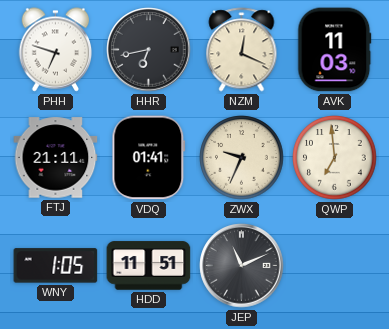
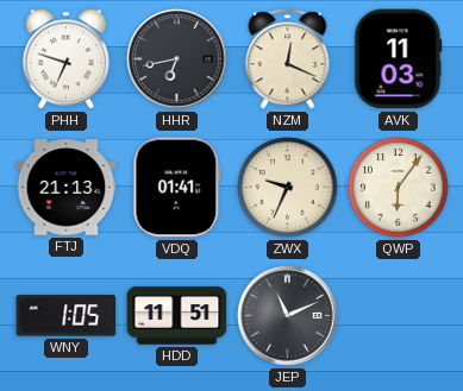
FTJ: 21:11 -> 21:13 (67, 188)
QWP: 6:59 -> 6:06 (399, 188)
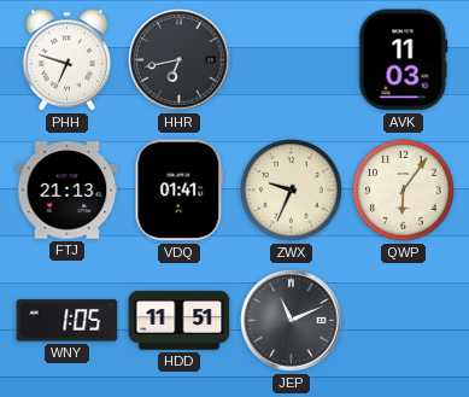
NZM: 12:19 -> none (288, 59)
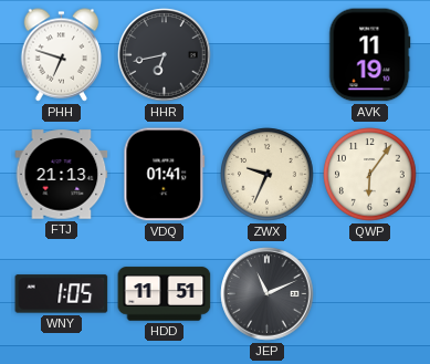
AVK: 11:03 -> 11:19 (370, 55)
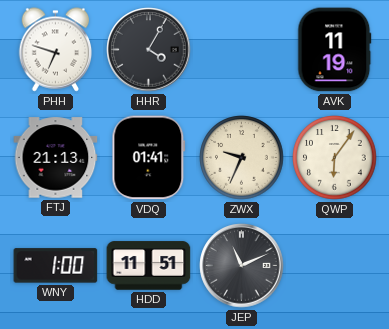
HHR: 6:43 -> 4:05 (149, 50)
WNY: 1:05 -> 1:00 (56, 266)
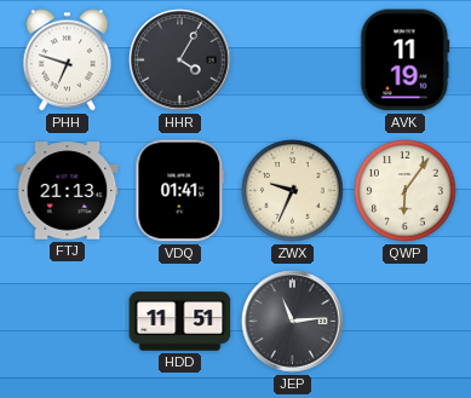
WNY: 1:00 -> none (56, 266)
JEP: 11:11 -> 11:14 (293, 322)
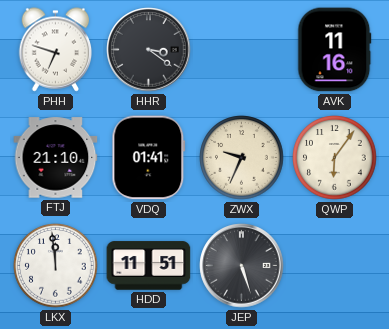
HHR: 4:05 -> 3:21 (149, 50)
AVK: 11:19 -> 11:16 (335, 50)
FTJ: 21:13 -> 21:10 (56, 158)
LKX: none -> 11:59 (56, 266)
JEP: 11:14 -> 5:27 (242, 266)
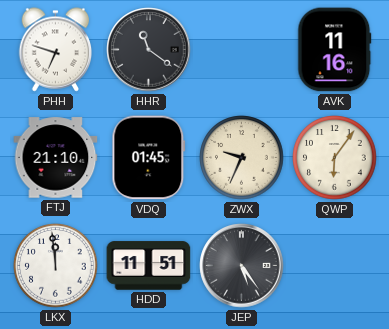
HHR: 3:21 -> 11:21 (149, 50)
VDQ: 01:41 -> 01:45 (149, 158)
JEP: 5:27 -> 5:24 (242, 266)
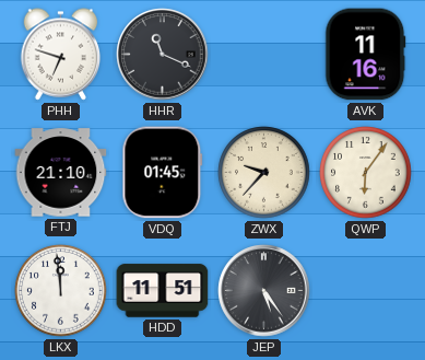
HHR: 11:21 -> 11:19 (163, 55)
ZWX: 9:34 -> 9:37 (264, 173)
